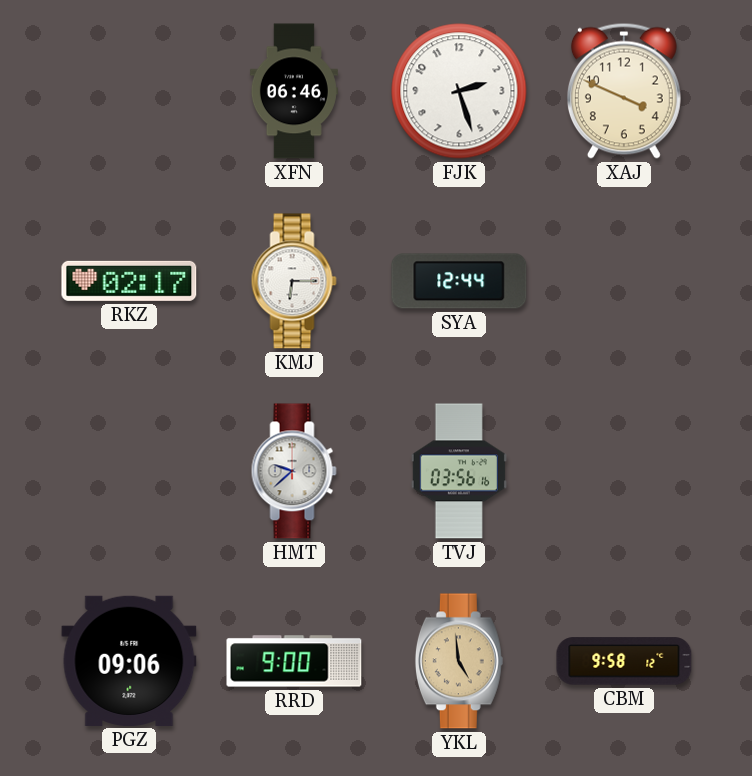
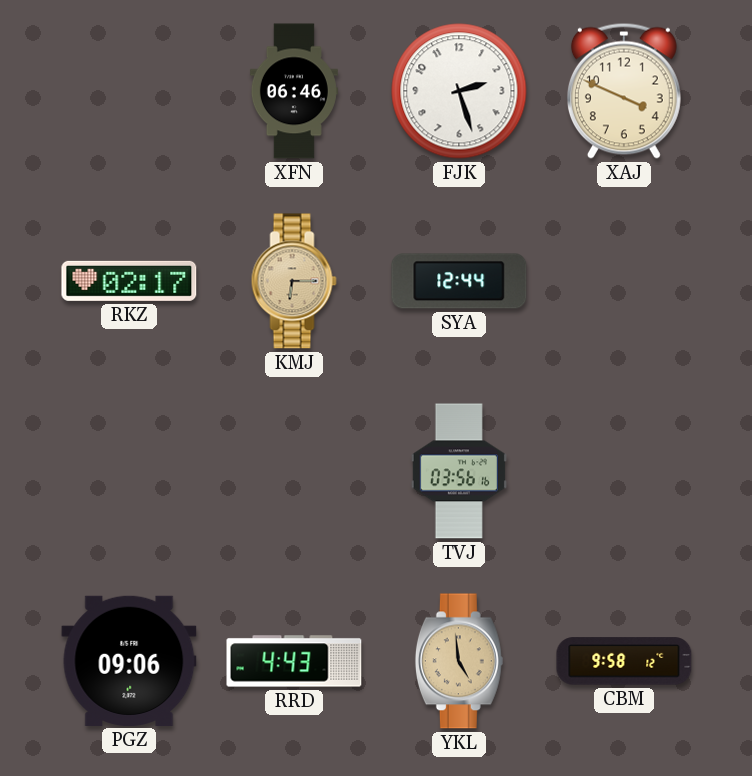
KMJ dial: white -> champagne (294, 281)
HMT: 9:38 -> none (294, 471)
RRD: 9:00 -> 4:43 (294, 661)
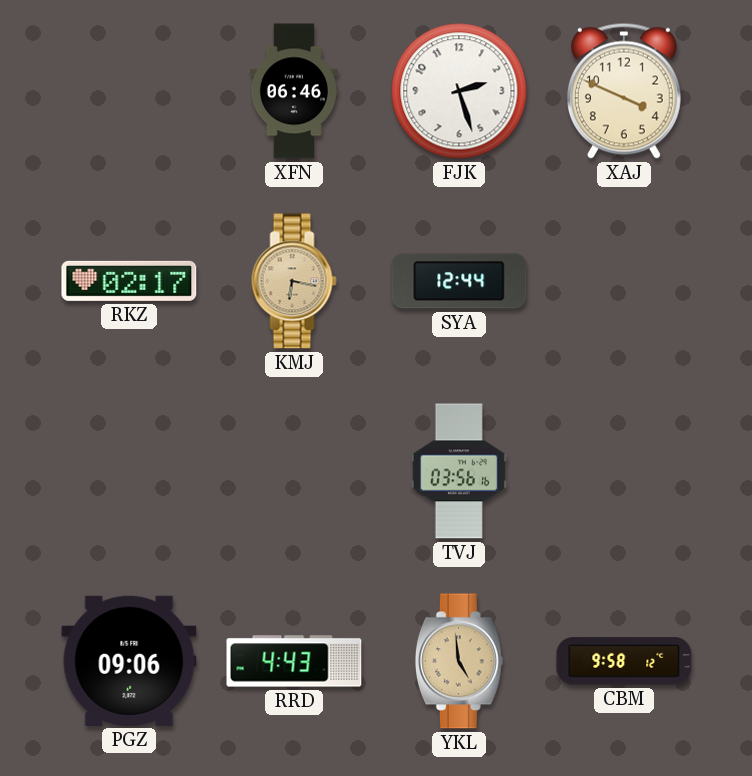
KMJ: 6:15 -> 6:17 (294, 281)
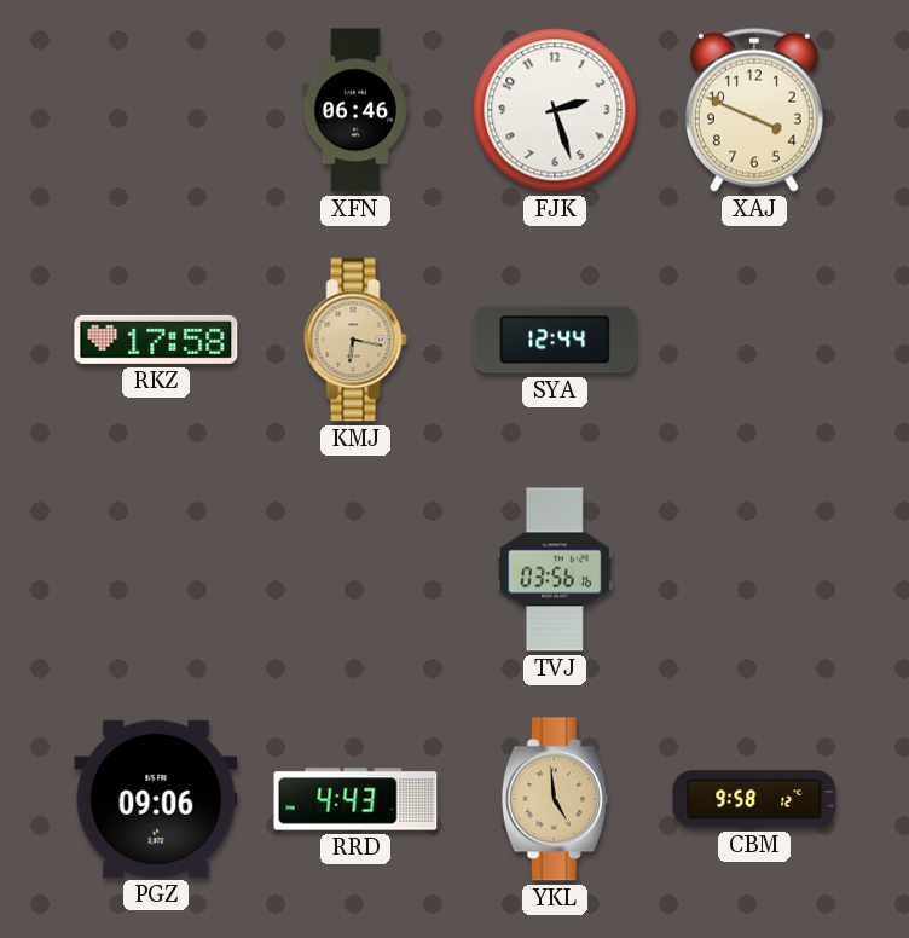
RKZ: 02:17 -> 17:58 (156, 340)
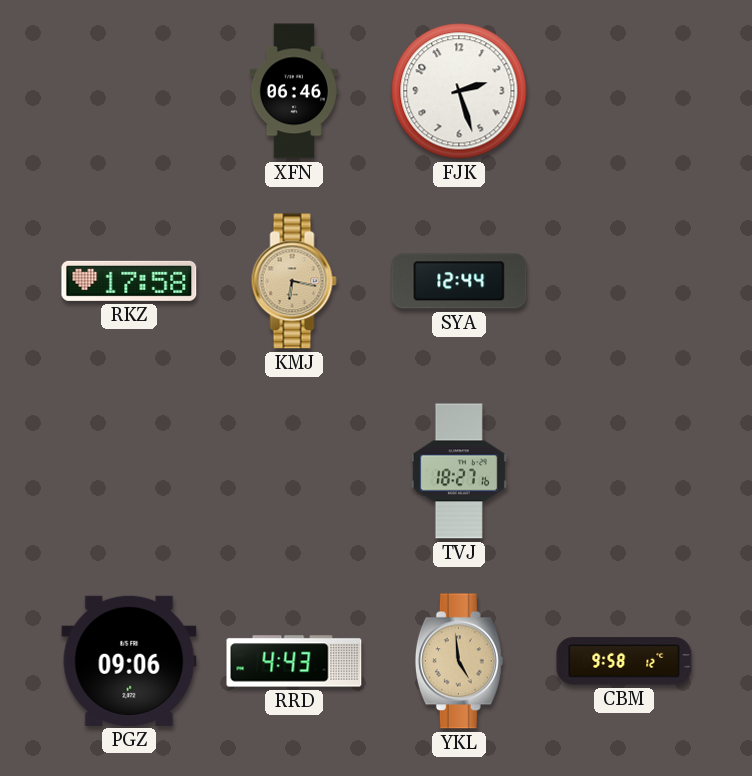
XAJ: 3:49 -> none (754, 110)
TVJ: 03:56 -> 18:27 (459, 471)
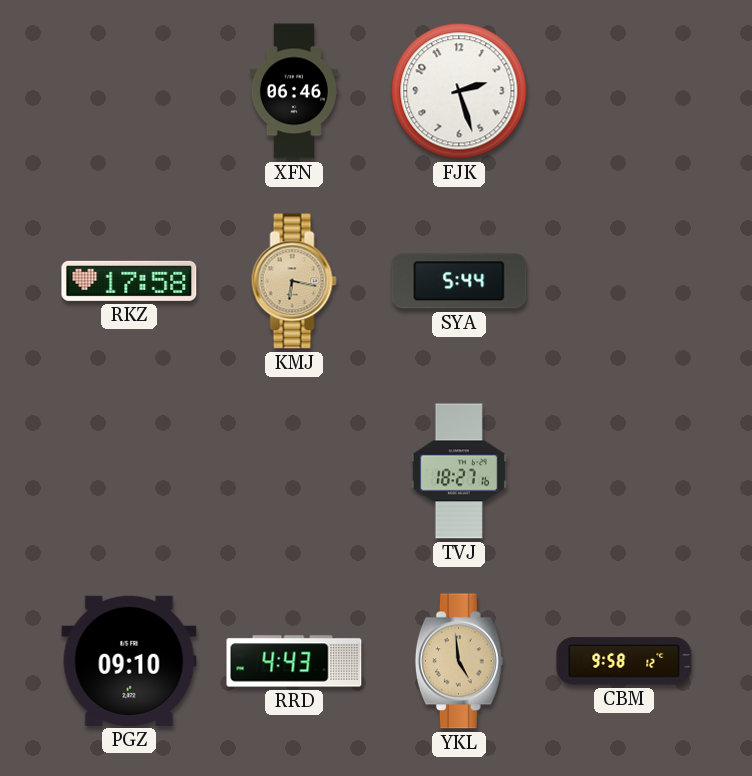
SYA: 12:44 -> 5:44 (459, 281)
PGZ: 09:06 -> 09:10 (129, 661)
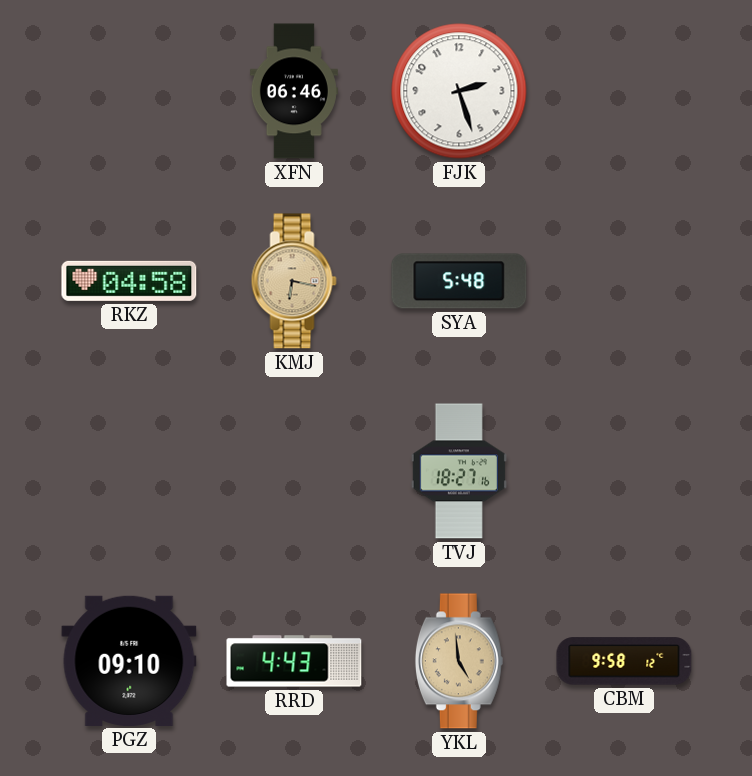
RKZ: 17:58 -> 04:58 (129, 281)
SYA: 5:44 -> 5:48 (459, 281)
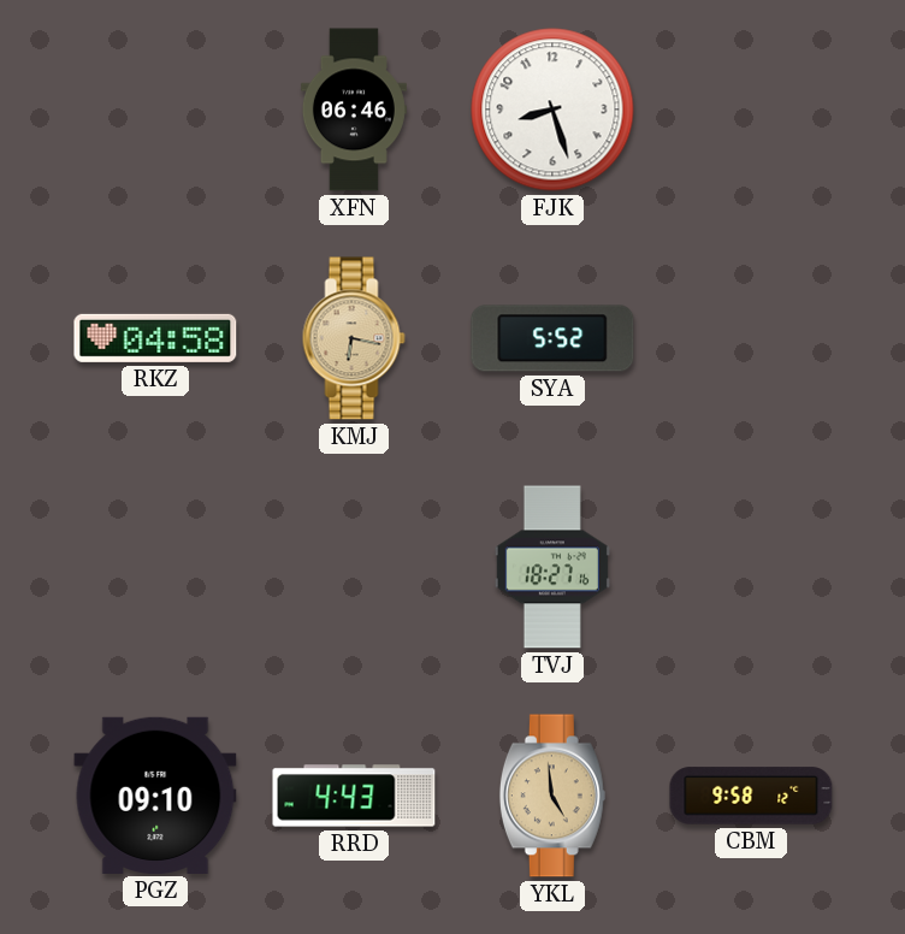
FJK: 2:27 -> 8:27 (552, 110)
SYA: 5:48 -> 5:52 (552, 338)
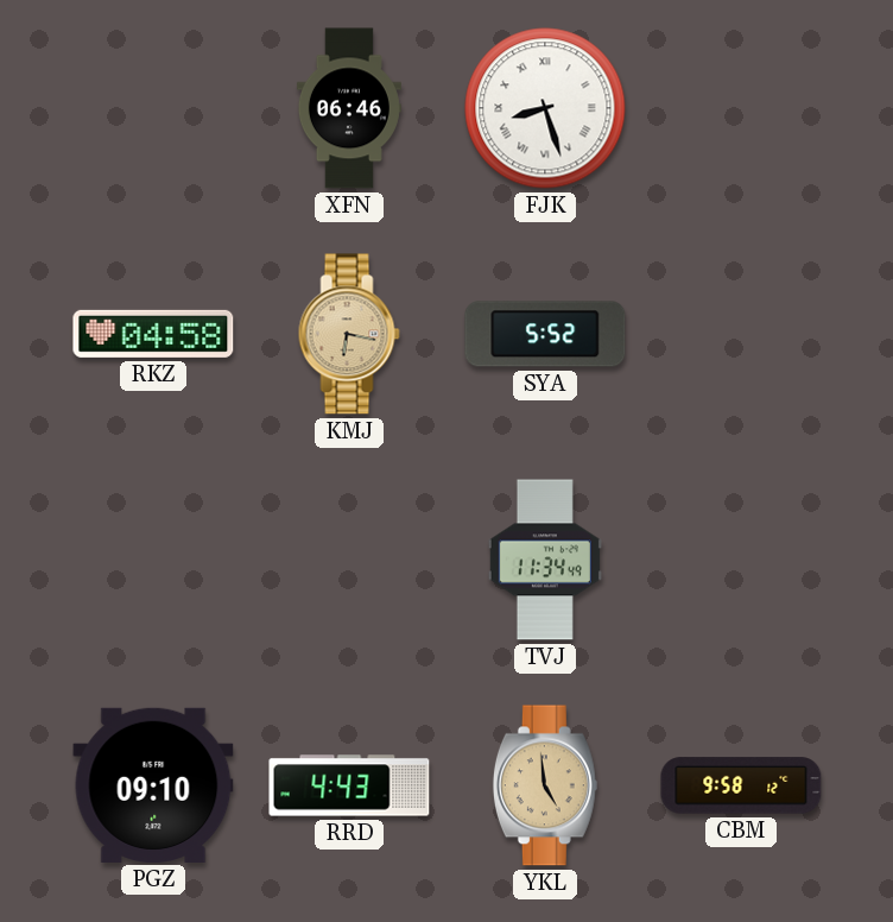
FJK numerals: Arabic -> Roman (545, 108)
TVJ: 18:27 -> 11:34 (545, 560)
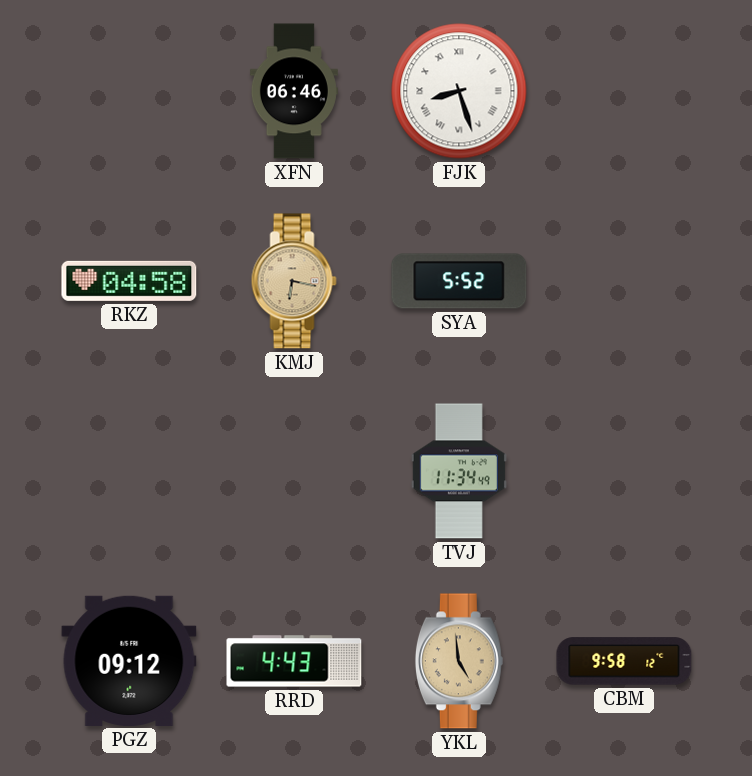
PGZ: 09:10 -> 09:12 (129, 661)
